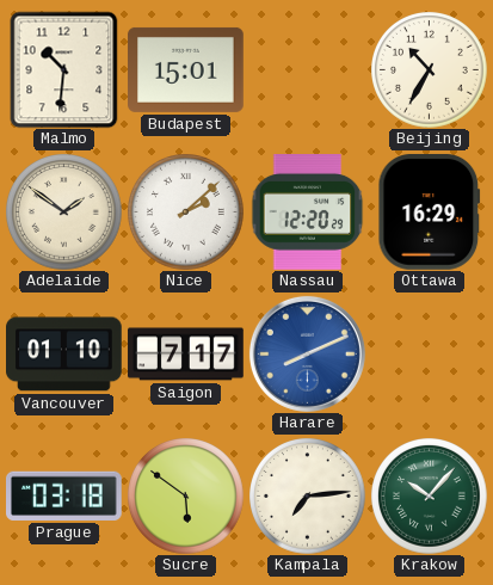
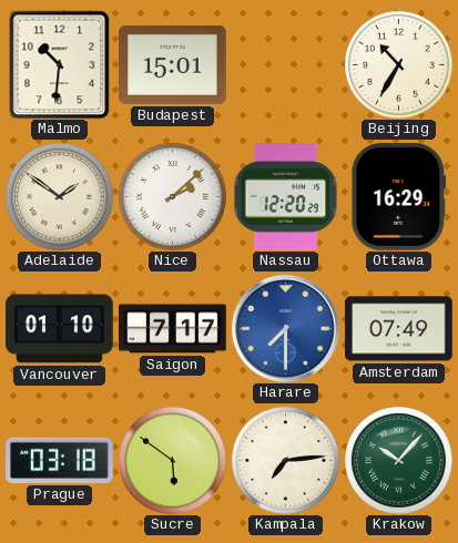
Harare: 8:11 -> 7:30 (285, 328)
Amsterdam: none -> 07:49 (399, 329)
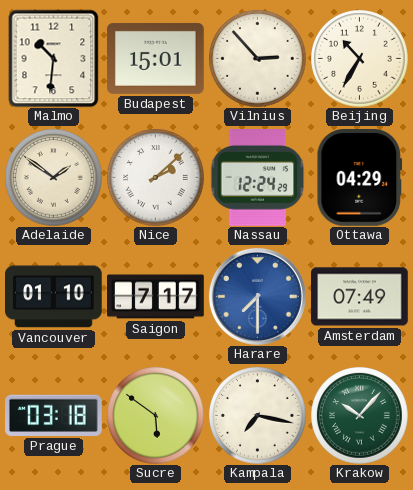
Vilnius: none -> 2:53 (258, 59)
Nassau: 12:20 -> 12:24 (258, 178)
Ottawa: 16:29 -> 04:29 (360, 178)
Kampala: 7:14 -> 7:17 (258, 416)
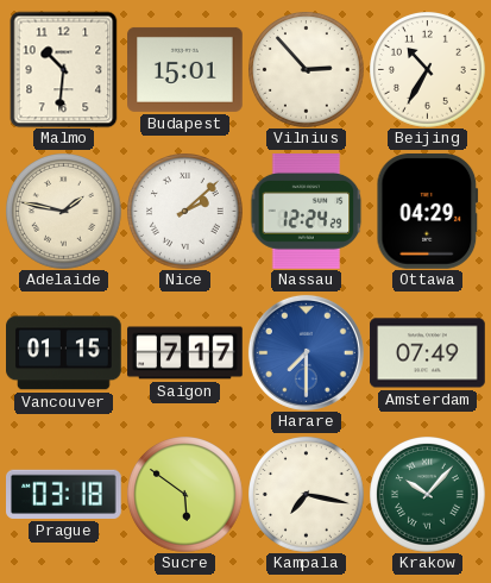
Adelaide: 1:51 -> 1:47 (64, 212)
Vancouver: 01:10 -> 01:15 (64, 353)
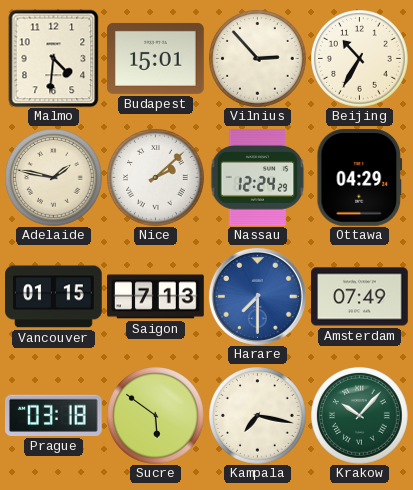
Malmo: 10:31 -> 4:31 (54, 58)
Saigon: 7:17 -> 7:13 (156, 297)
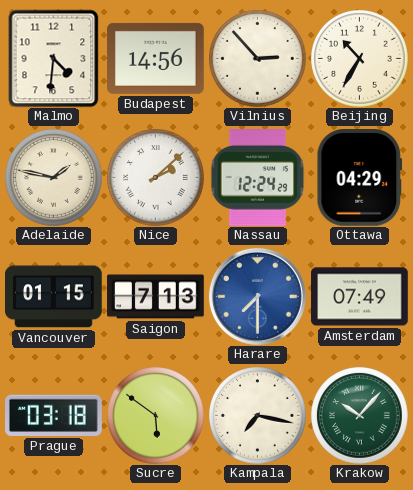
Budapest: 15:01 -> 14:56 (156, 58)
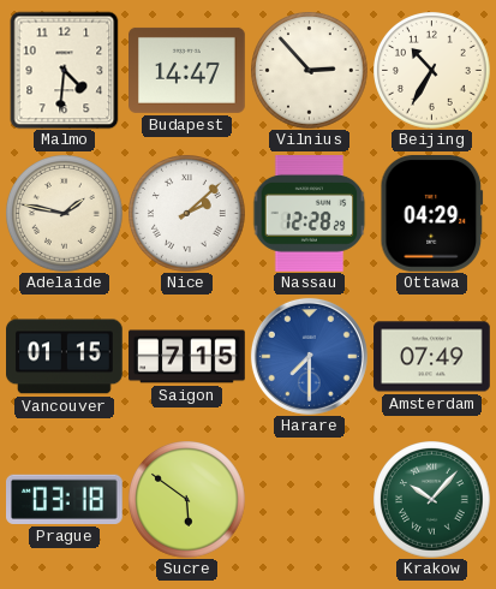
Budapest: 14:56 -> 14:47 (187, 70)
Nassau: 12:24 -> 12:28 (310, 214)
Saigon: 7:13 -> 7:15 (187, 357)
Kampala: 7:17 -> none (258, 416)
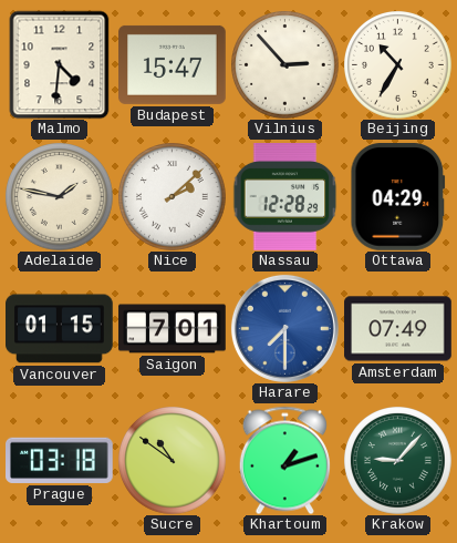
Budapest: 14:47 -> 15:47 (173, 64)
Saigon: 7:15 -> 7:01 (173, 329)
Sucre: 5:51 -> 10:51 (173, 461)
Khartoum: none -> 1:12 (284, 460)
Krakow: 10:07 -> 9:07 (398, 461)
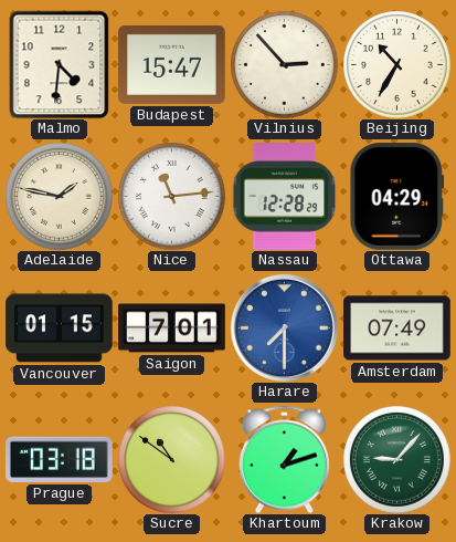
Nice: 2:08 -> 11:14 (172, 197)
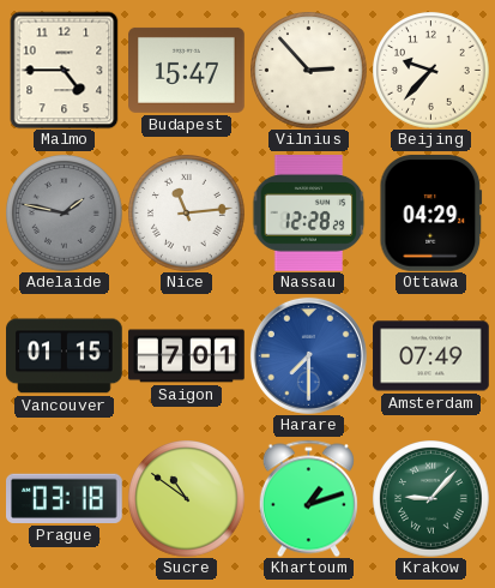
Malmo: 4:31 -> 4:45 (65, 70)
Beijing: 10:35 -> 9:37 (431, 71)
Adelaide dial: cream -> grey (65, 214)
